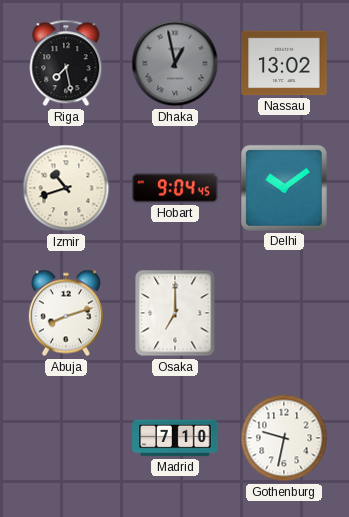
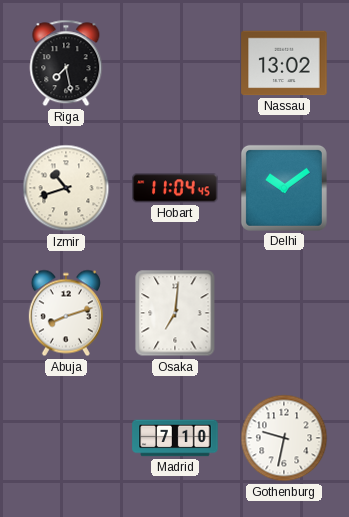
Dhaka: 12:58 -> none (175, 63)
Hobart: 9:04 -> 11:04 (175, 188)
Osaka: 7:00 -> 7:01 (175, 313)
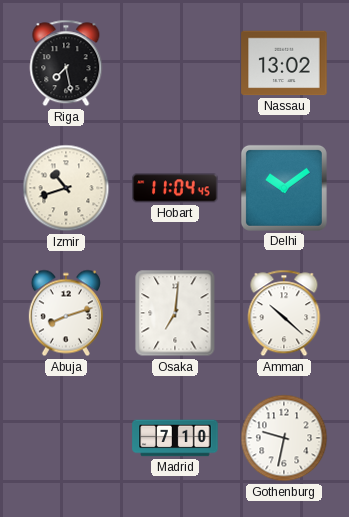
Amman: none -> 10:22 (284, 313)
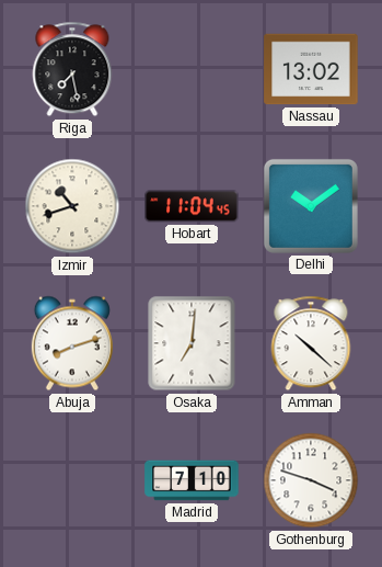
Gothenburg: 9:32 -> 3:48 (311, 480)
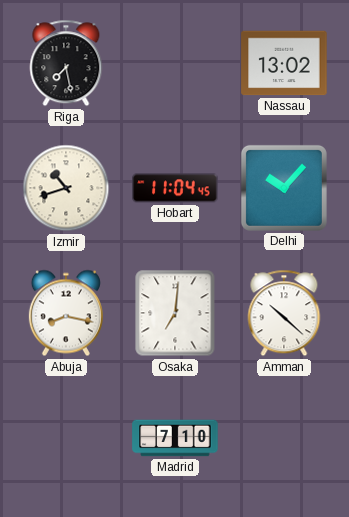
Delhi: 10:09 -> 10:07 (284, 188)
Abuja: 8:12 -> 8:17 (66, 313)
Gothenburg: 3:48 -> none (311, 480)
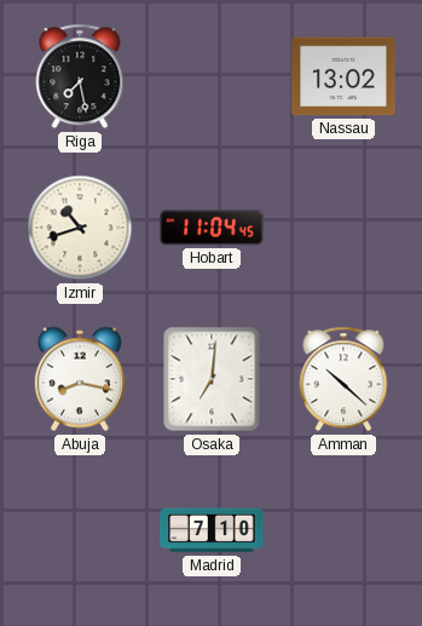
Delhi: 10:07 -> none (284, 188)
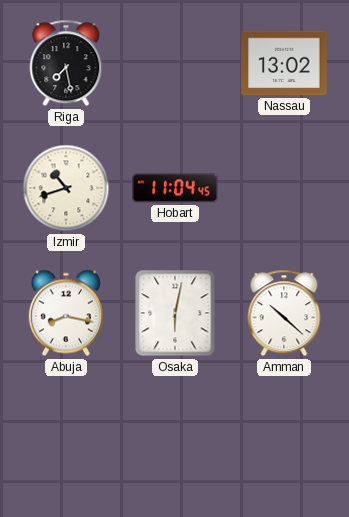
Osaka: 7:01 -> 6:02 (175, 313)
Madrid: 7:10 -> none (212, 530)
